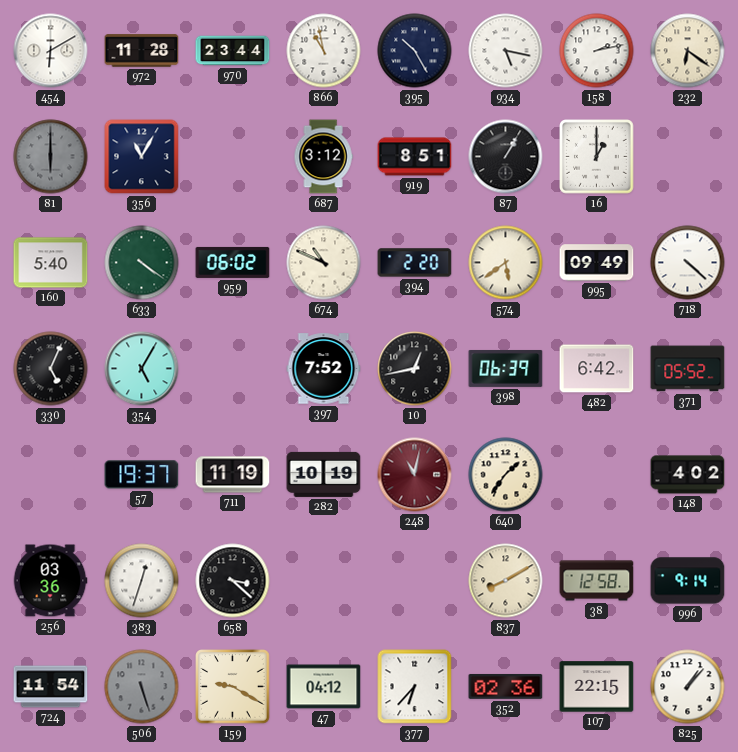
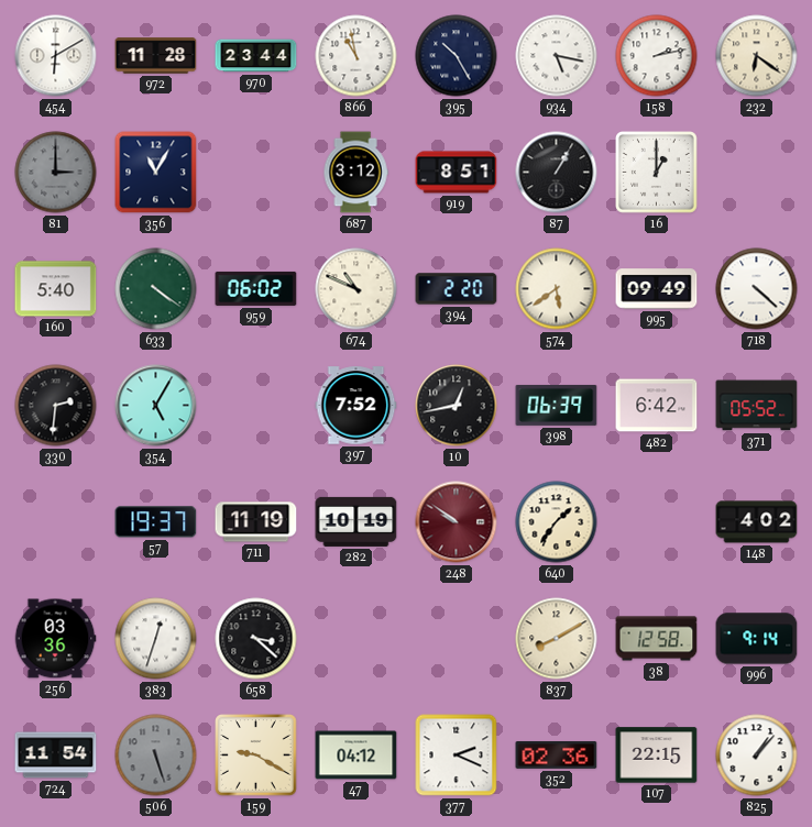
81: 6:00 -> 3:00 (56, 173)
330: 5:04 -> 2:31 (56, 406)
248: 11:02 -> 9:51 (457, 522)
377: 6:37 -> 2:19 (457, 756)
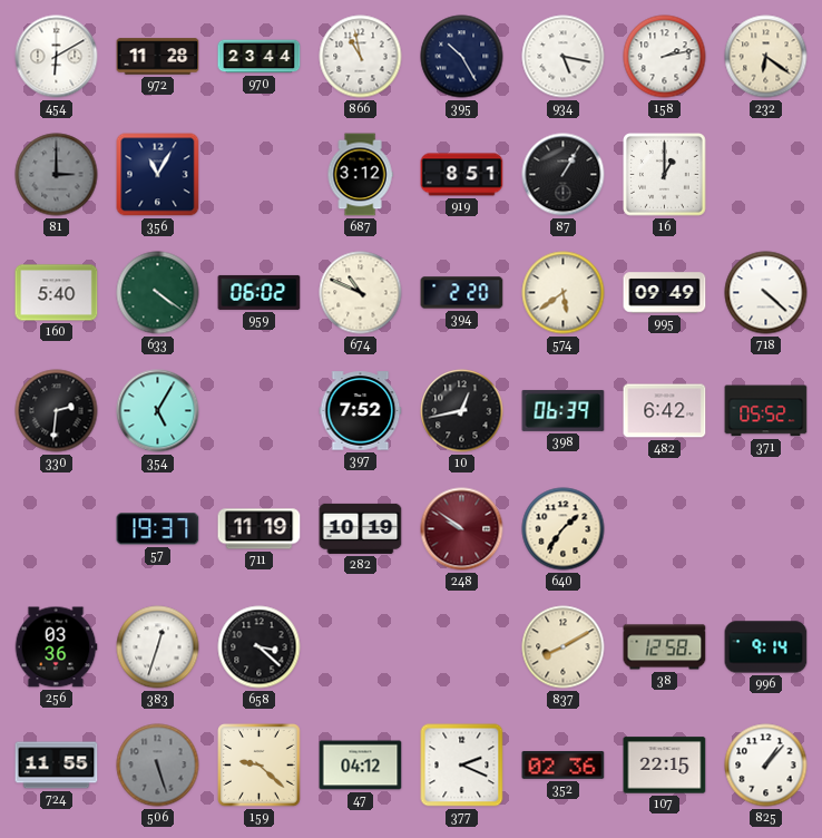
148: 4:02 -> none (757, 522)
724: 11:54 -> 11:55 (57, 766)
159: 9:20 -> 9:22 (260, 766)
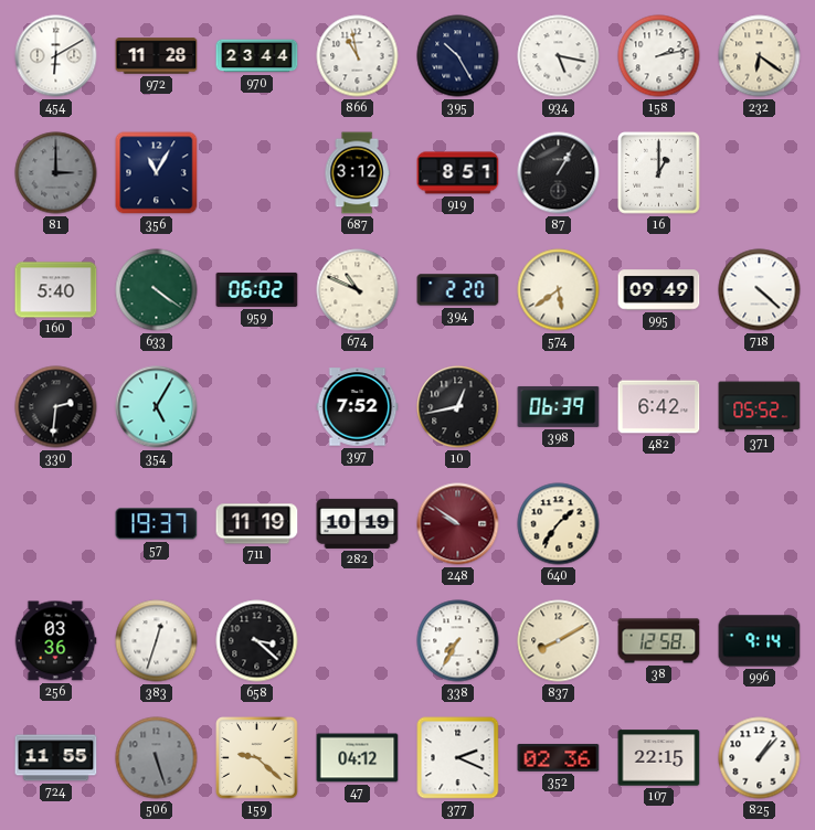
338: none -> 7:35 (458, 641)
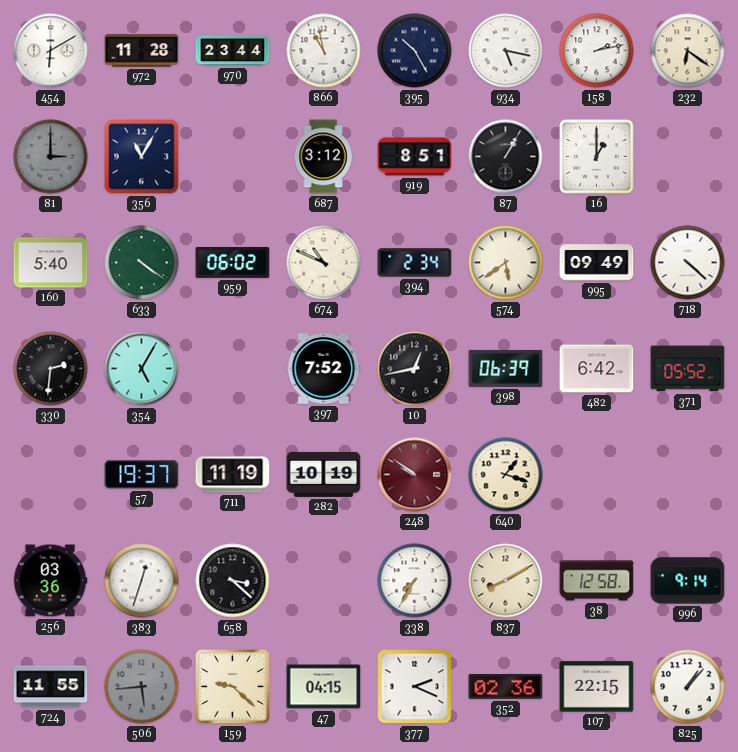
394: 2:20 -> 2:34 (415, 263)
640: 1:36 -> 1:18 (506, 475)
506: 5:27 -> 5:44 (142, 687)
47: 04:12 -> 04:15 (324, 687)
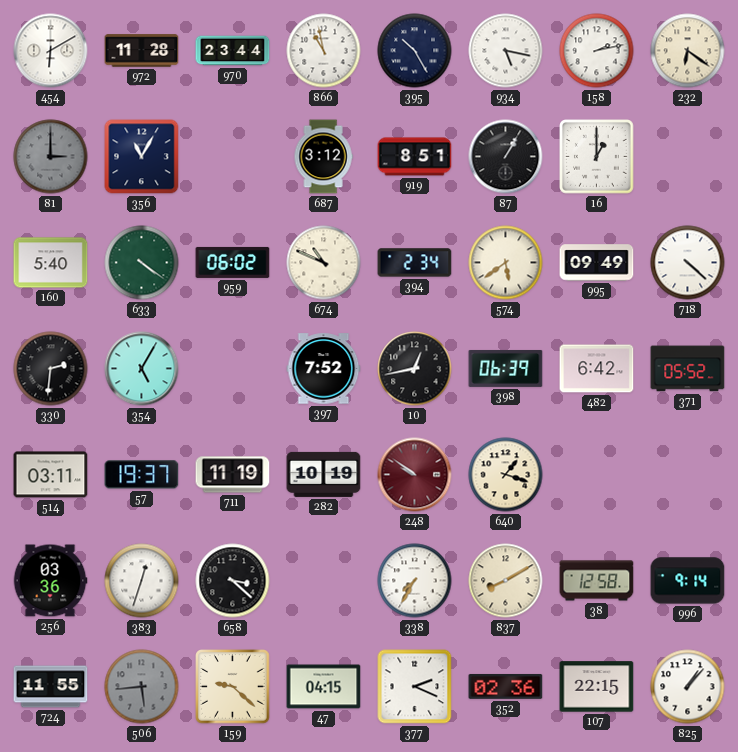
514: none -> 03:11 (51, 475)
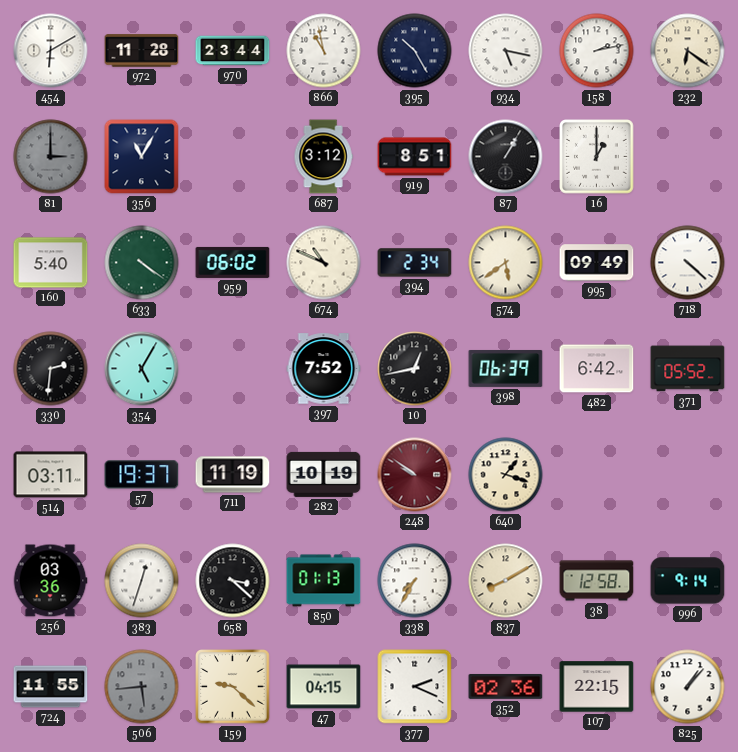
850: none -> 01:13 (324, 581)
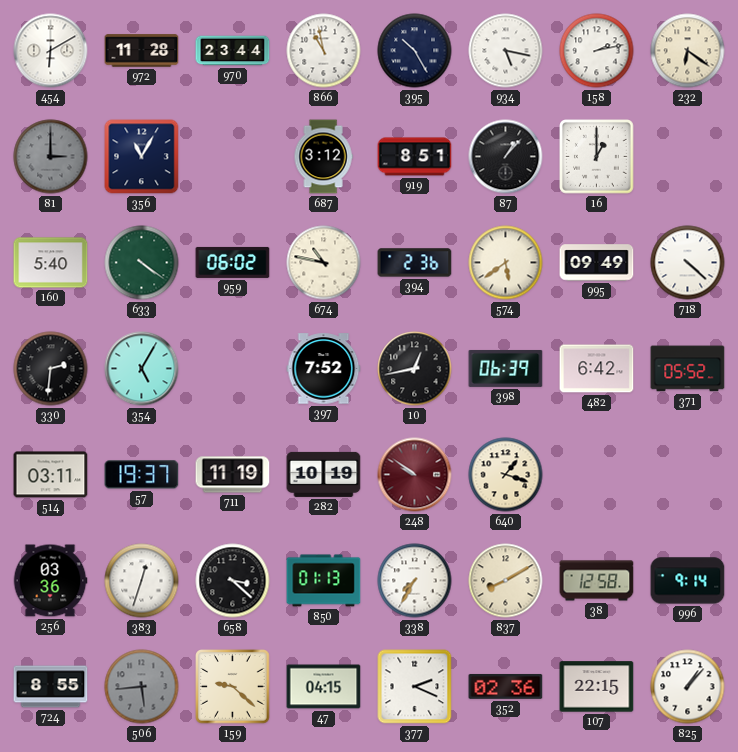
87: 1:05 -> 1:07 (506, 157)
674: 10:49 -> 10:47 (324, 263)
394: 2:34 -> 2:36 (415, 263)
724: 11:55 -> 8:55 (51, 687)
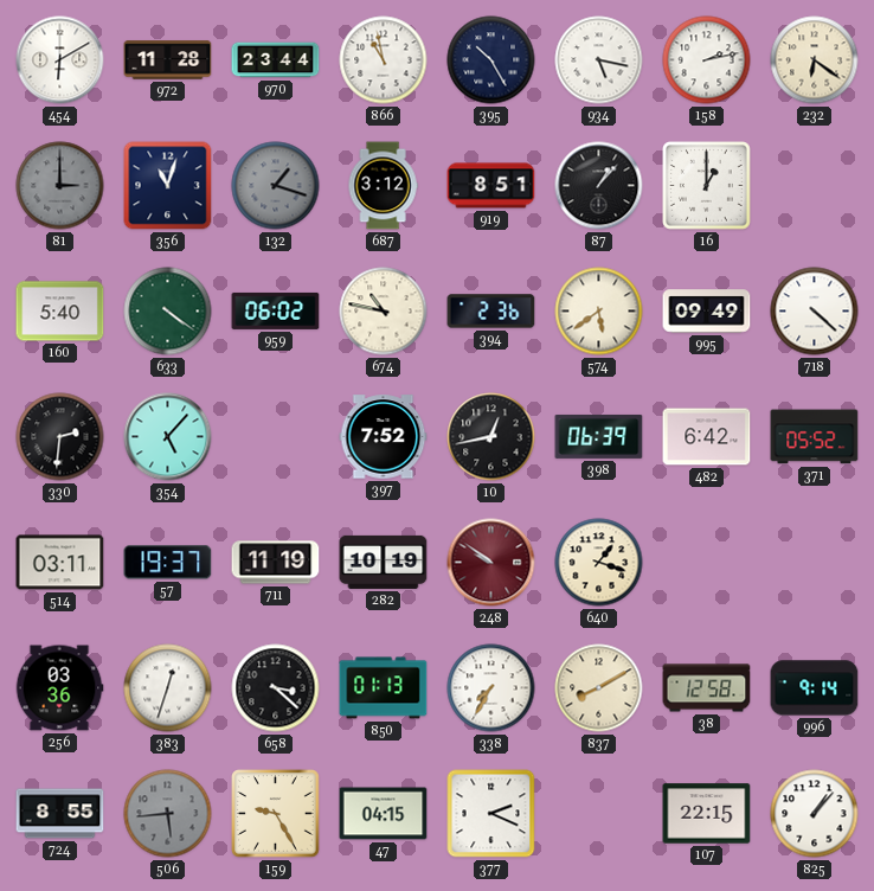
356: 11:05 -> 11:03 (168, 186)
132: none -> 1:18 (276, 186)
354: 5:05 -> 5:07 (168, 437)
159: 9:22 -> 9:25 (276, 814)
352: 02:36 -> none (506, 687)
